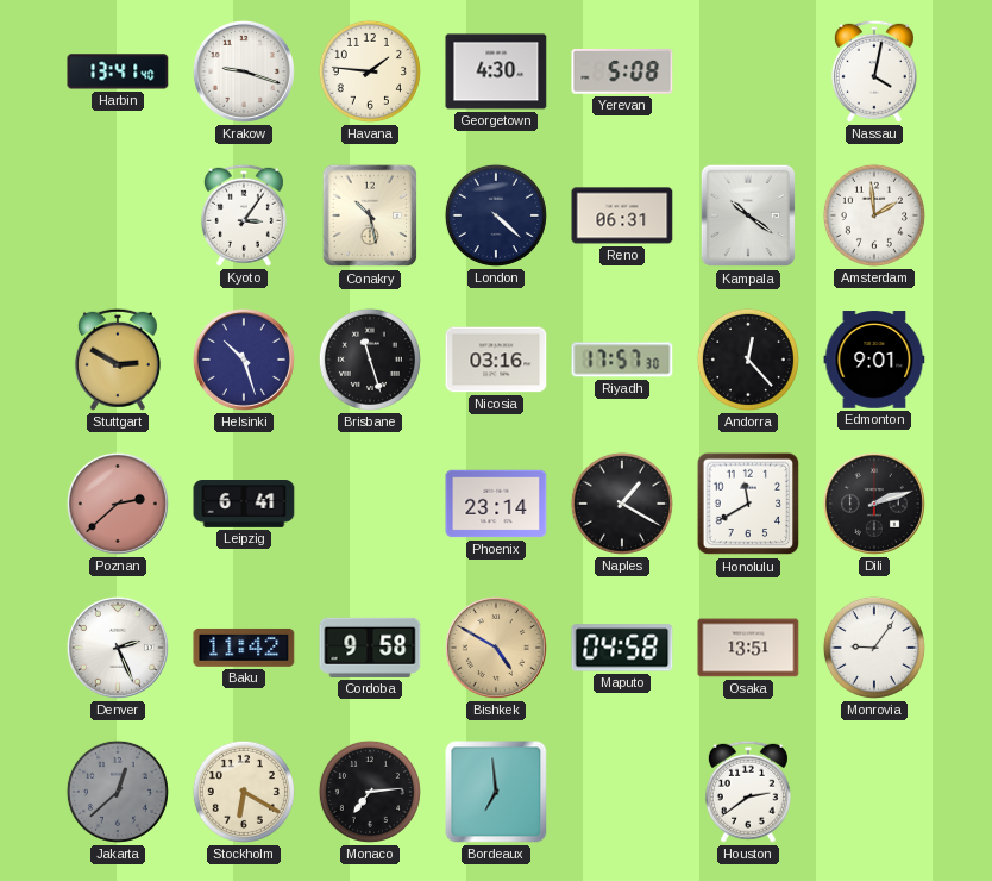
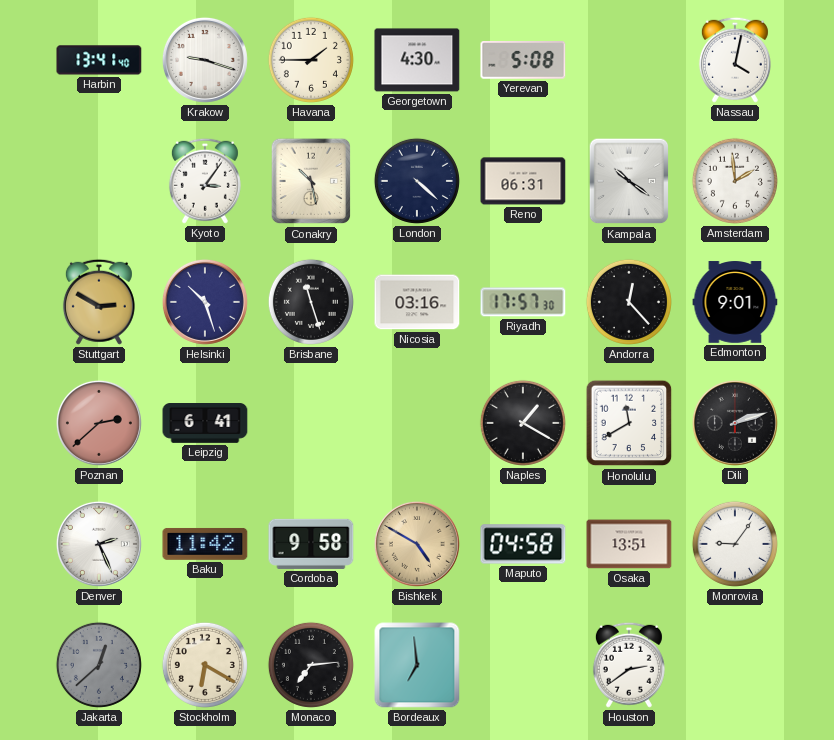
Havana: 1:46 -> 1:45 (311, 60)
Phoenix: 23:14 -> none (496, 504)
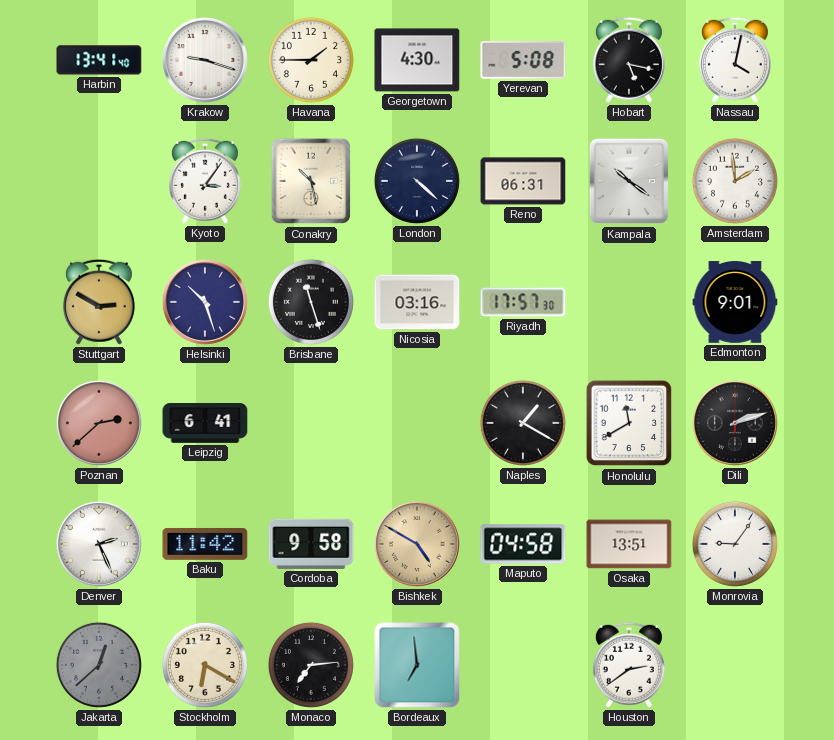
Hobart: none -> 5:17 (629, 60)
Andorra: 12:23 -> none (629, 302)
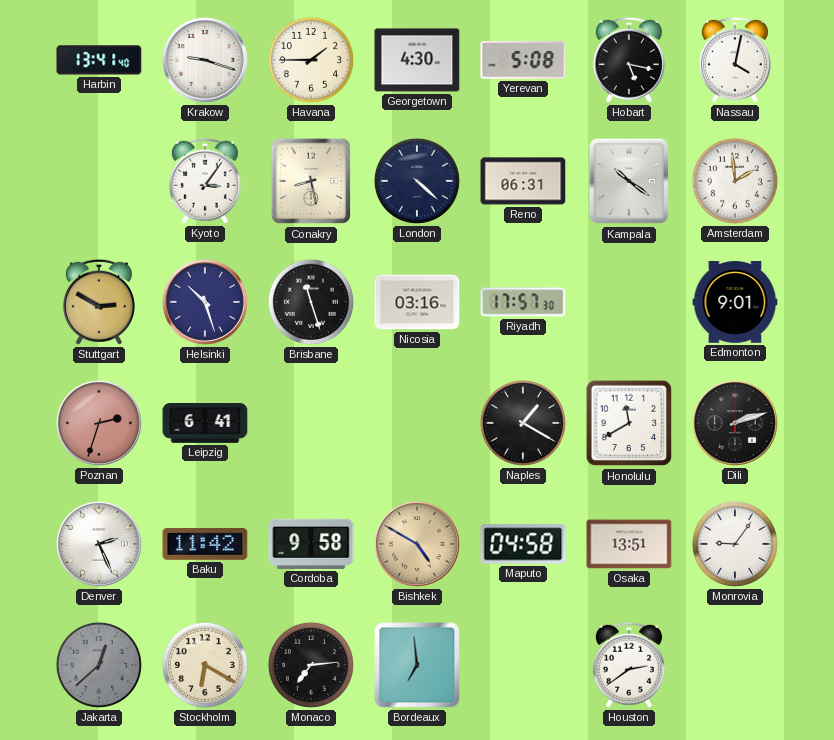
Conakry: 10:28 -> 8:28 (311, 181)
Poznan: 2:38 -> 2:33 (99, 423)
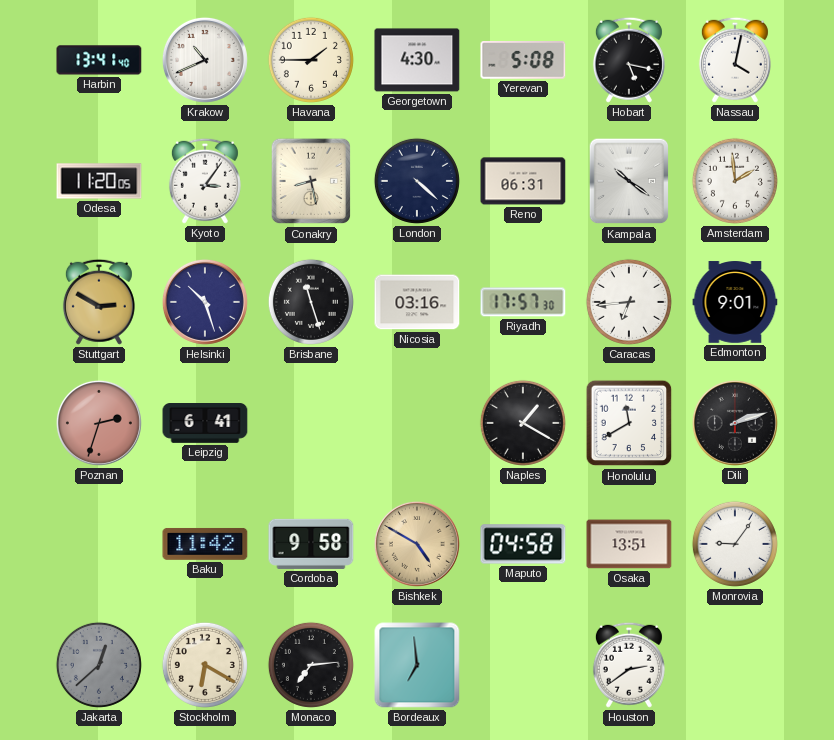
Krakow: 9:18 -> 10:41 (205, 60)
Odesa: none -> 11:20 (99, 181)
Caracas: none -> 6:44 (629, 302)
Denver: 2:26 -> none (99, 544)
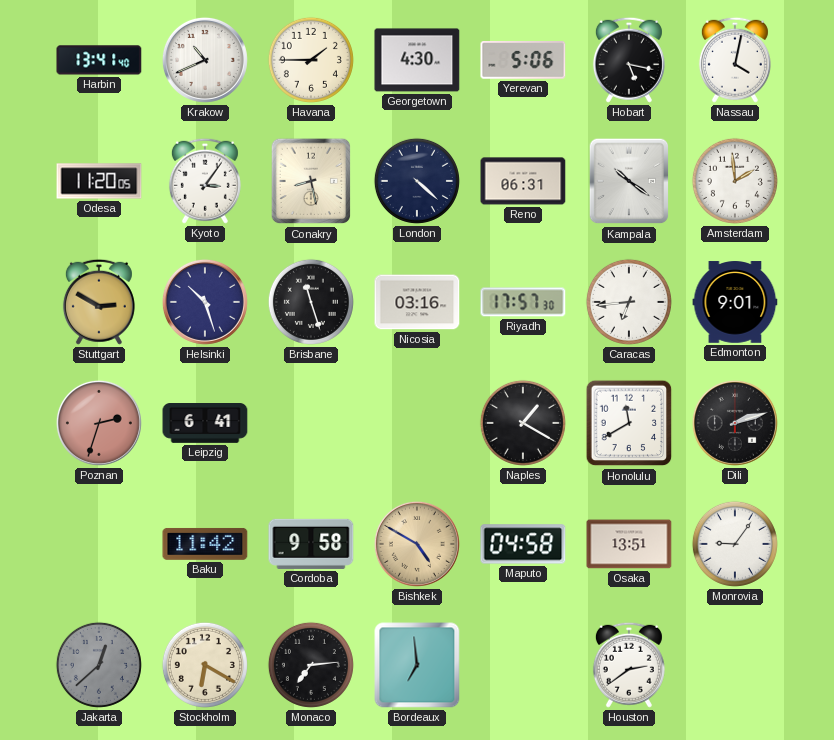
Yerevan: 5:08 -> 5:06 (523, 61)
